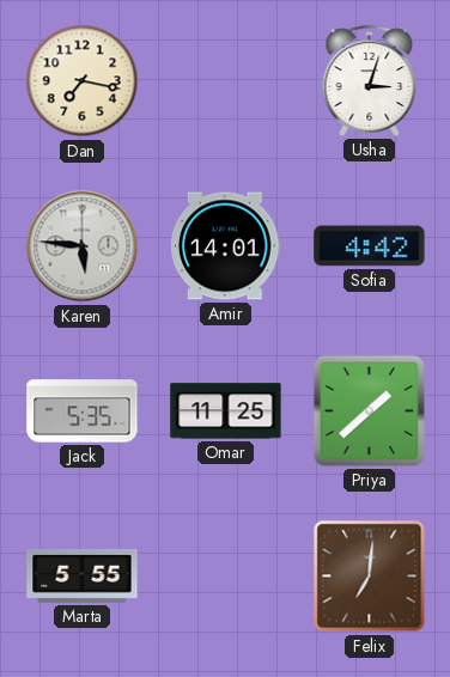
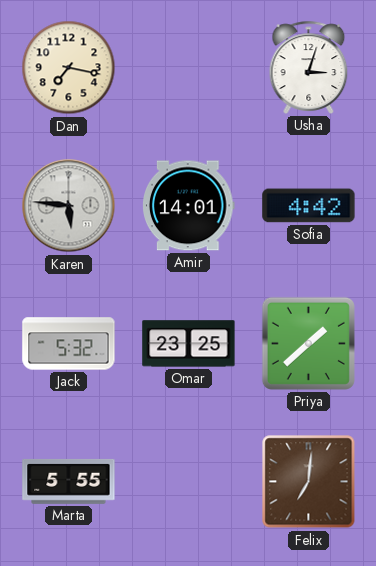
Jack: 5:35 -> 5:32 (69, 344)
Omar: 11:25 -> 23:25 (189, 344)
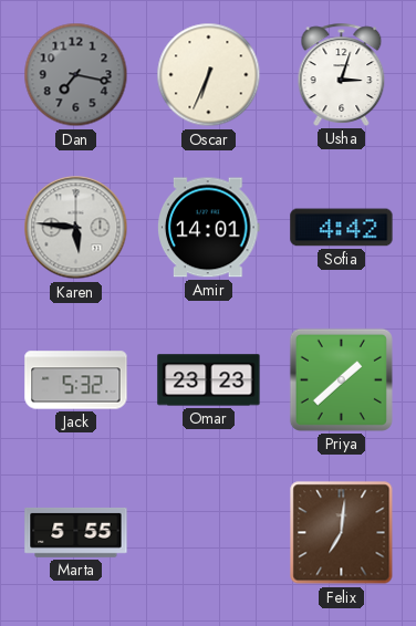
Dan dial: cream -> grey (76, 75)
Oscar: none -> 6:34 (209, 75)
Omar: 23:25 -> 23:23 (209, 380)
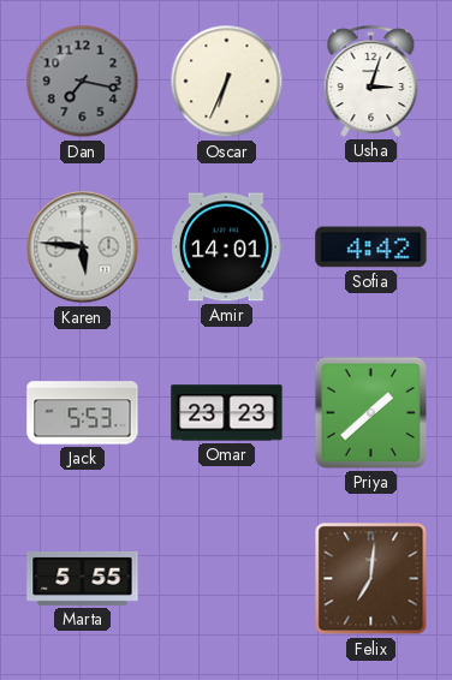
Jack: 5:32 -> 5:53 (83, 413)
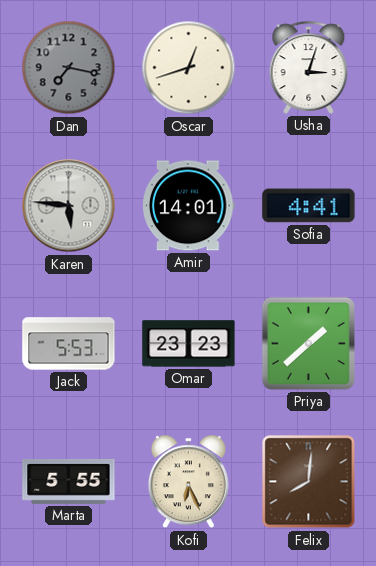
Oscar: 6:34 -> 12:42 (189, 68)
Sofia: 4:42 -> 4:41 (309, 206)
Kofi: none -> 6:26 (188, 482)
Felix: 7:01 -> 8:01 (309, 482)
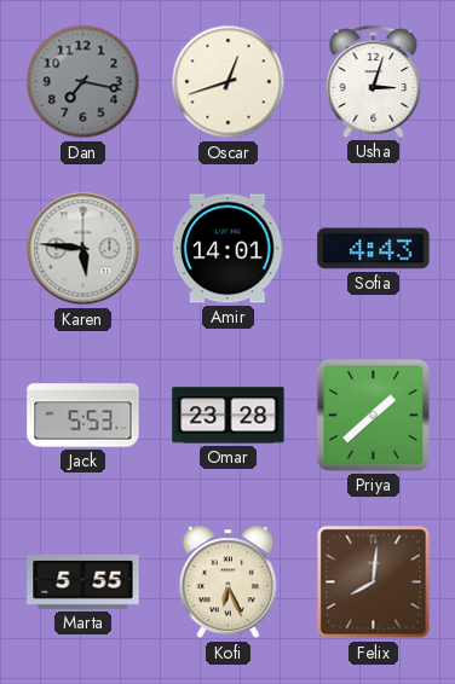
Sofia: 4:41 -> 4:43 (374, 249)
Omar: 23:23 -> 23:28 (229, 416)
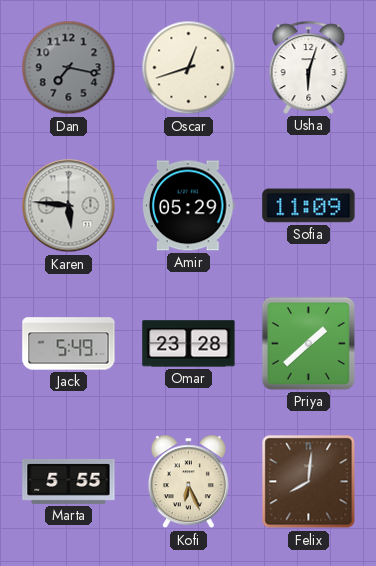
Usha: 3:03 -> 6:03 (309, 67)
Amir: 14:01 -> 05:29 (189, 206)
Sofia: 4:43 -> 11:09 (309, 206)
Jack: 5:53 -> 5:49 (69, 344)
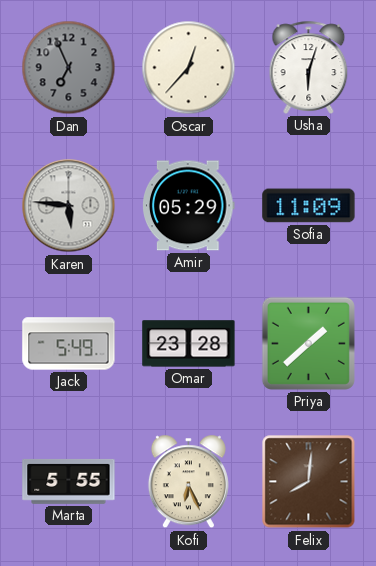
Dan: 7:17 -> 6:56 (69, 68)
Oscar: 12:42 -> 12:37 (189, 68)
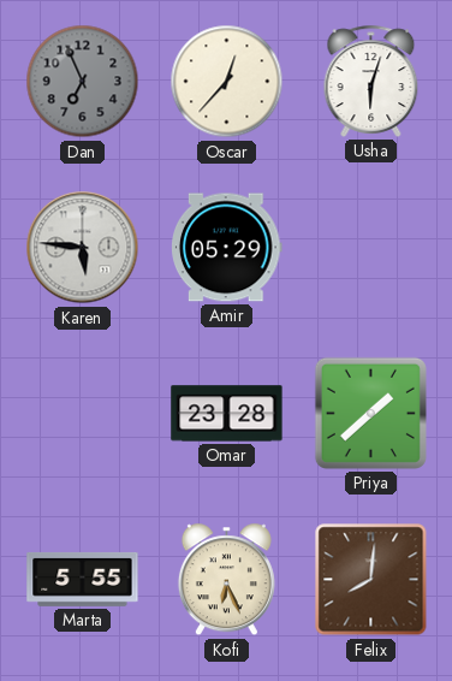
Sofia: 11:09 -> none (309, 206)
Jack: 5:49 -> none (69, 344)
